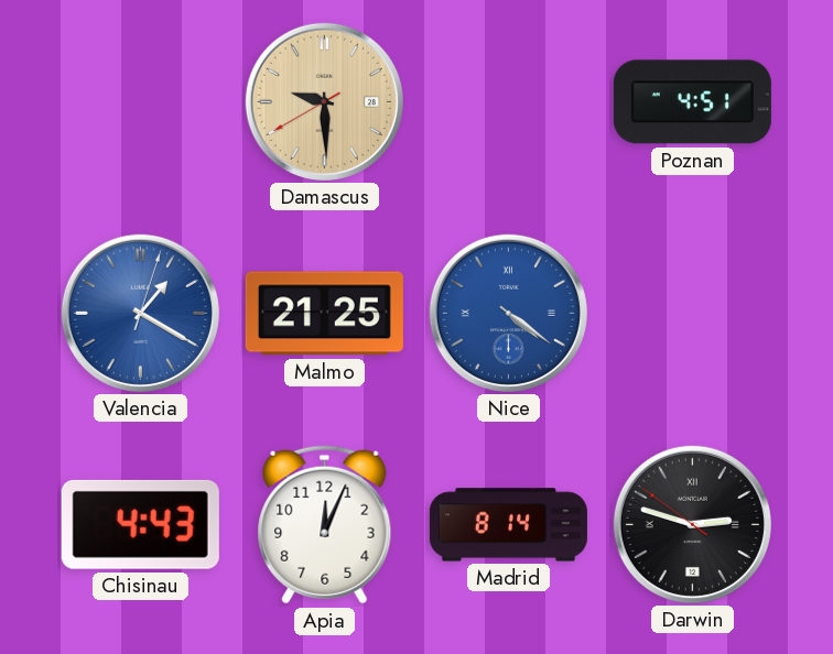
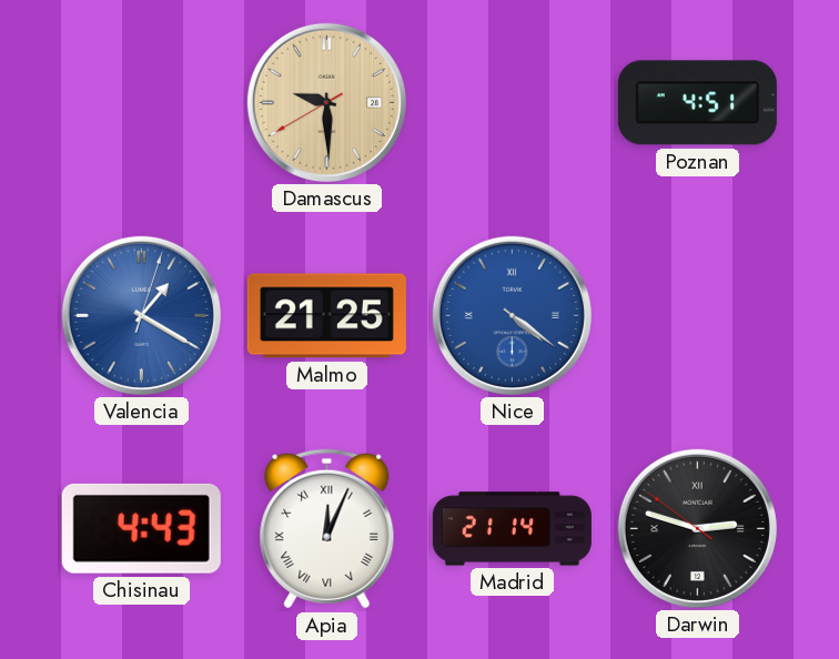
Apia numerals: Arabic -> Roman (327, 529)
Madrid: 8:14 -> 21:14 (512, 529)
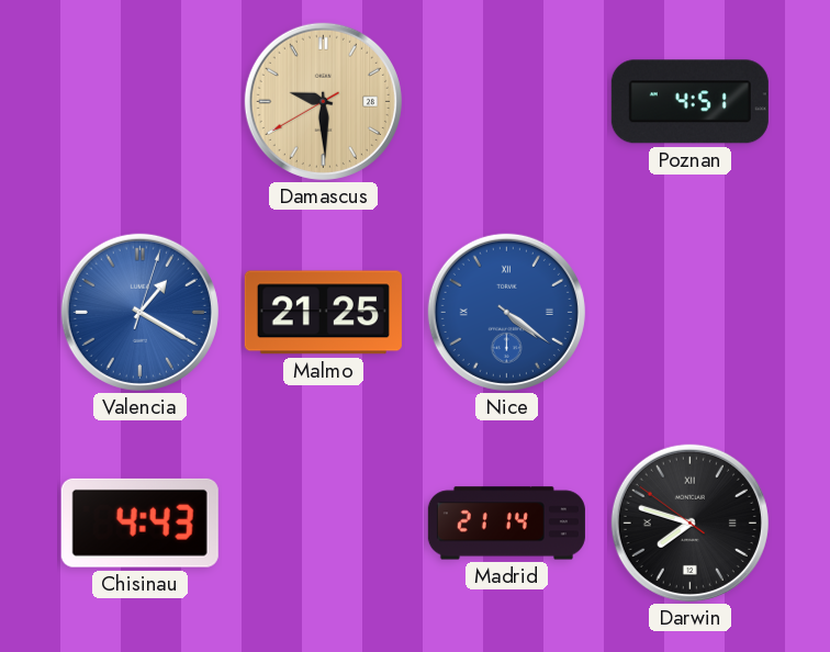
Apia: 12:04 -> none (327, 529)
Darwin: 2:47 -> 7:47 (689, 522)
